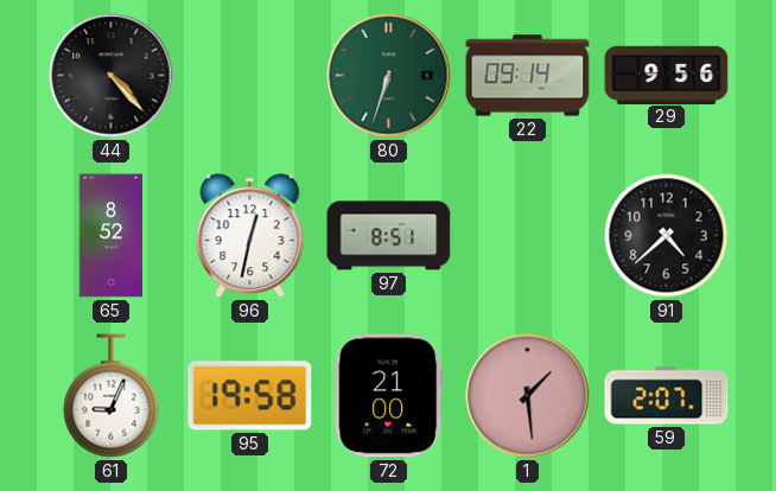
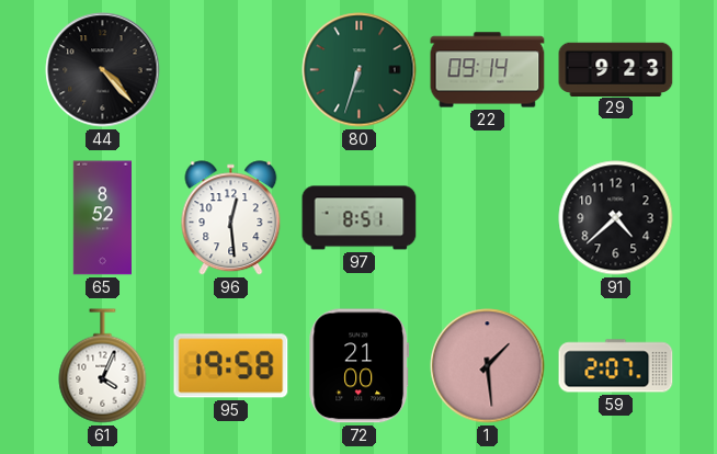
29: 9:56 -> 9:23 (616, 69)
96: 12:32 -> 12:29 (231, 218)
61: 9:04 -> 4:04 (103, 366)
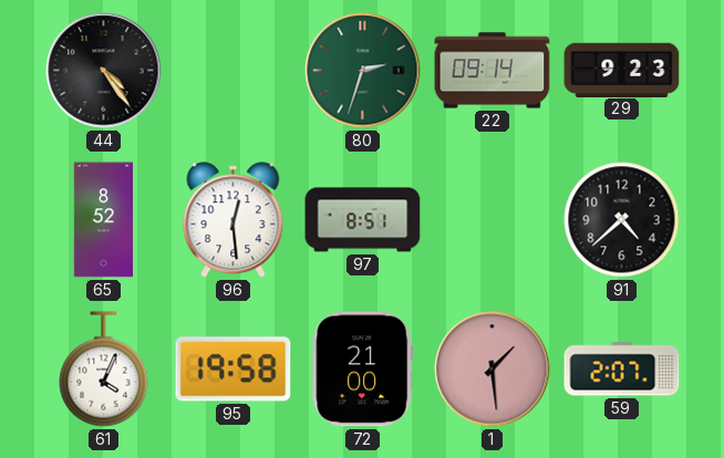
44: 4:23 -> 4:24 (104, 71)
80: 6:33 -> 2:33 (363, 71)
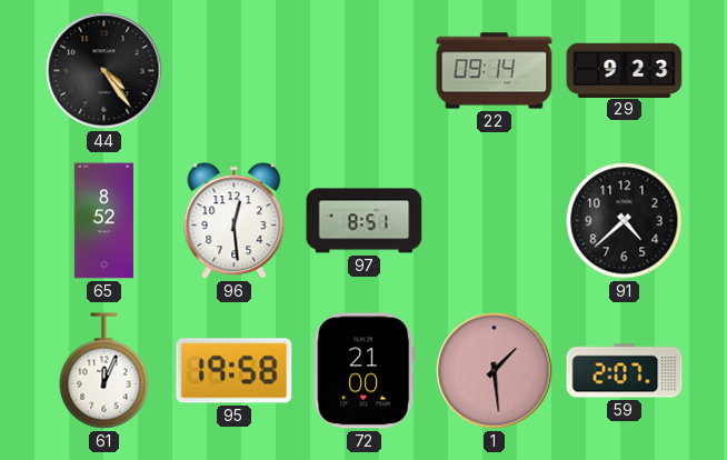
80: 2:33 -> none (363, 71)
61: 4:04 -> 12:04 (104, 371)
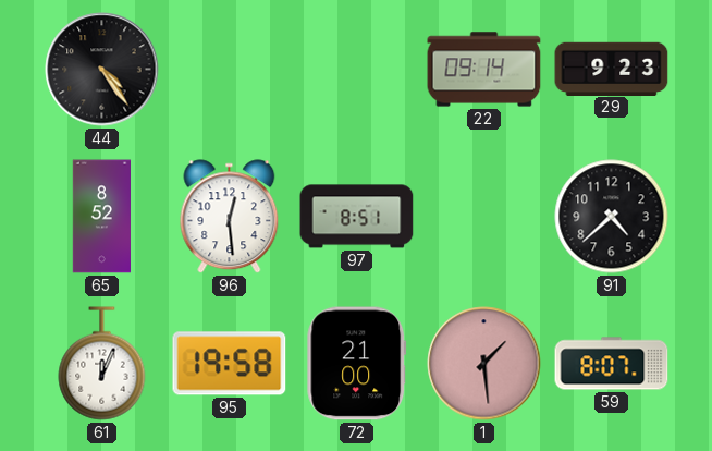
59: 2:07 -> 8:07 (612, 364)
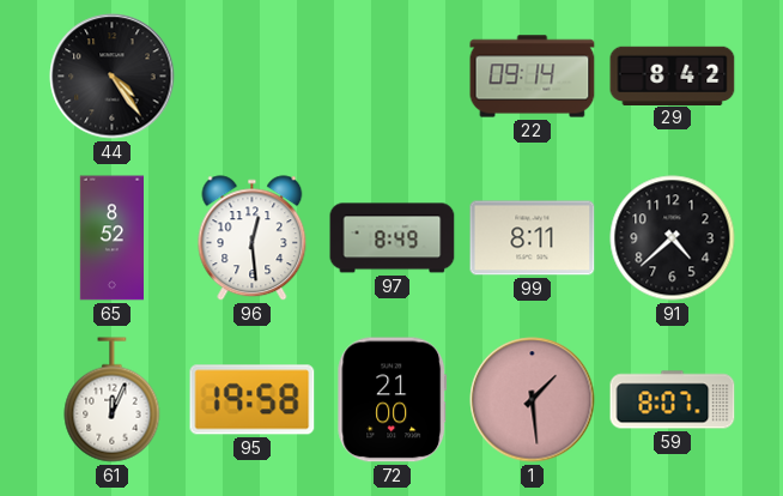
29: 9:23 -> 8:42 (673, 75)
97: 8:51 -> 8:49 (393, 238)
99: none -> 8:11 (533, 238)
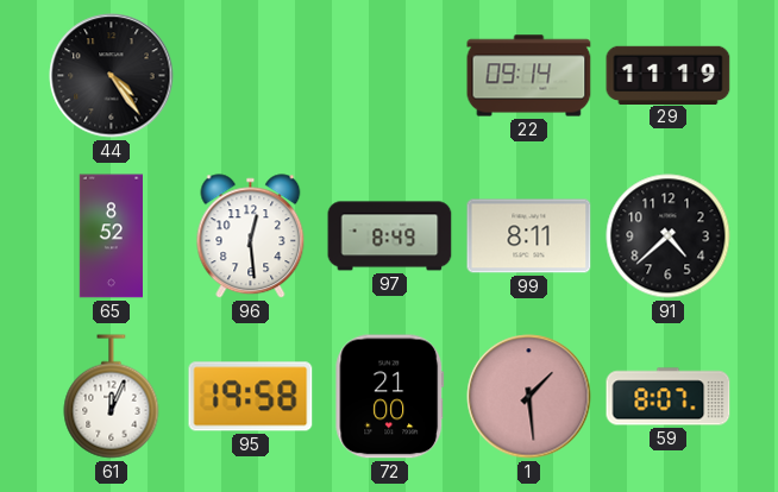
29: 8:42 -> 11:19 (669, 75)
